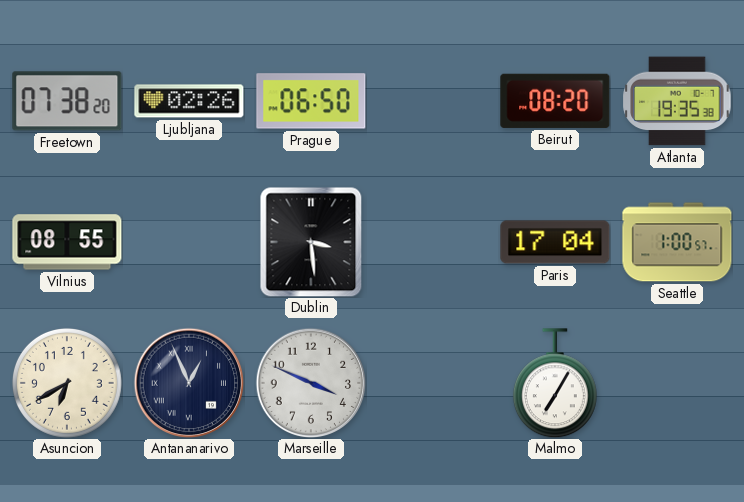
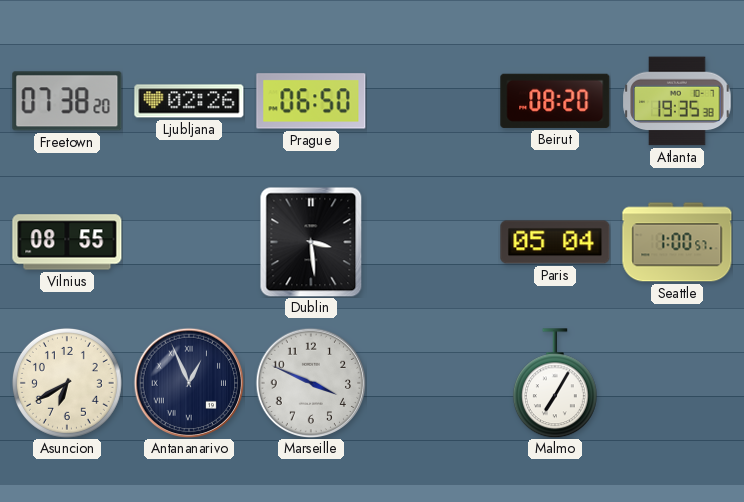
Paris: 17:04 -> 05:04 (555, 242)
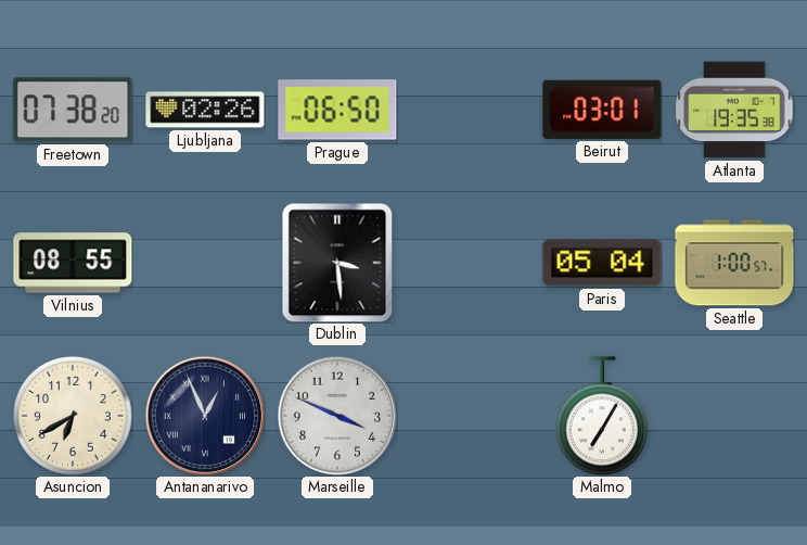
Beirut: 08:20 -> 03:01 (602, 110)
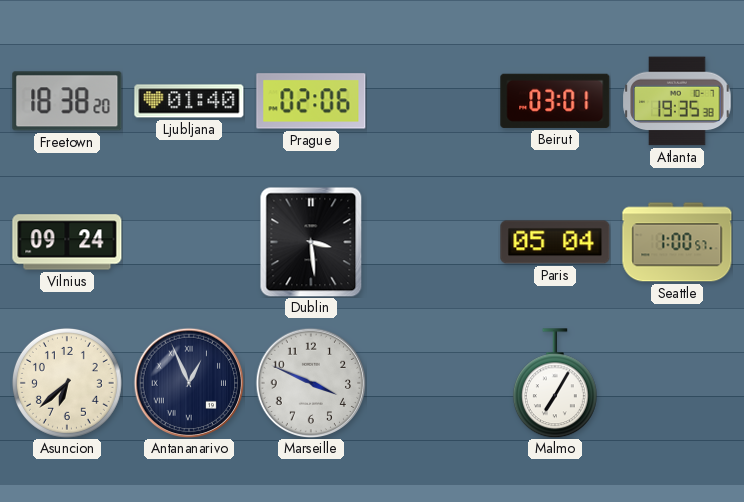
Freetown: 07:38 -> 18:38 (67, 101)
Ljubljana: 02:26 -> 01:40 (189, 101)
Prague: 06:50 -> 02:06 (311, 101)
Vilnius: 08:55 -> 09:24 (67, 242)
Asuncion: 6:40 -> 6:38 (67, 383)
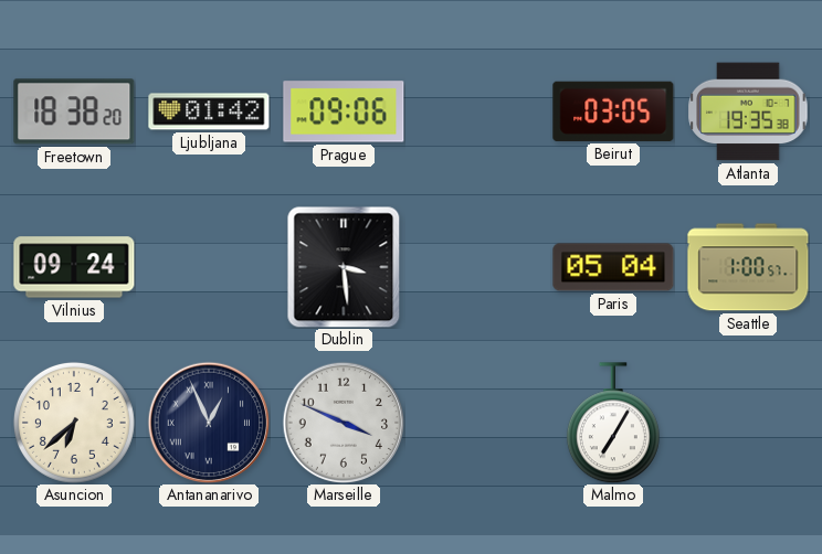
Ljubljana: 01:40 -> 01:42 (209, 111)
Prague: 02:06 -> 09:06 (344, 111)
Beirut: 03:01 -> 03:05 (613, 111)
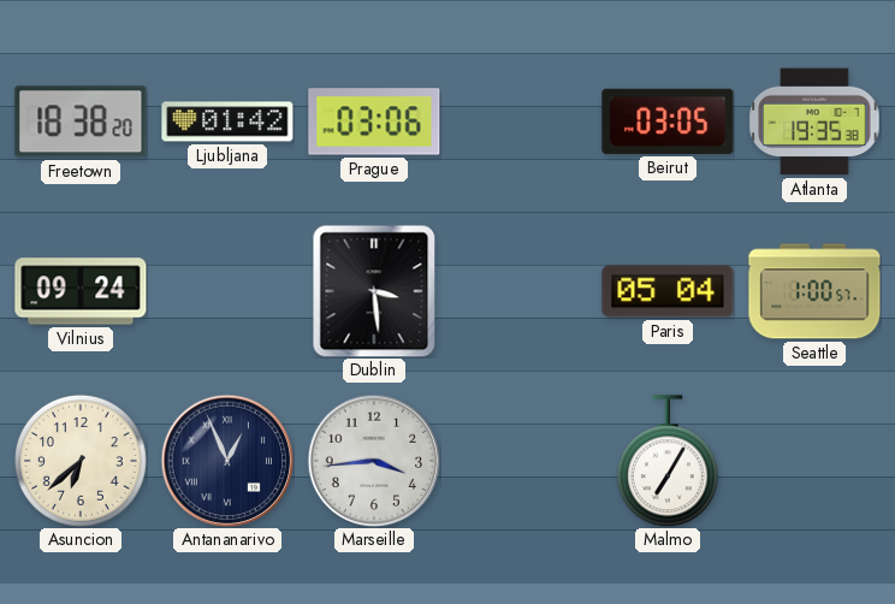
Prague: 09:06 -> 03:06 (374, 122)
Marseille: 3:49 -> 3:44 (374, 461)
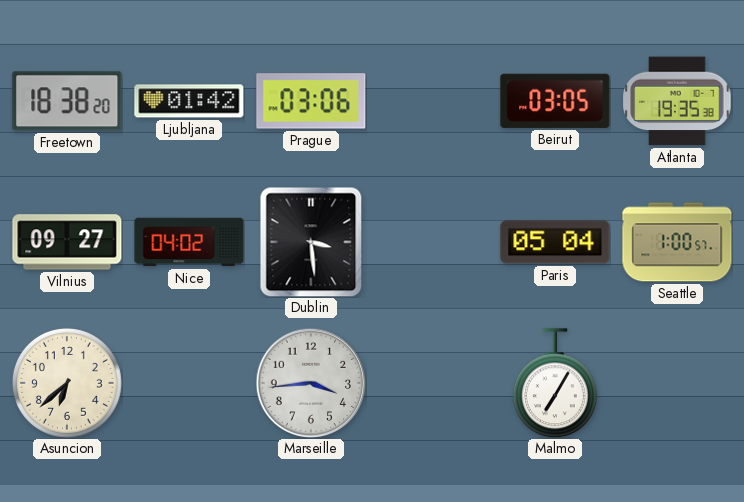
Vilnius: 09:24 -> 09:27 (67, 242)
Nice: none -> 04:02 (189, 242)
Antananarivo: 12:56 -> none (227, 461)
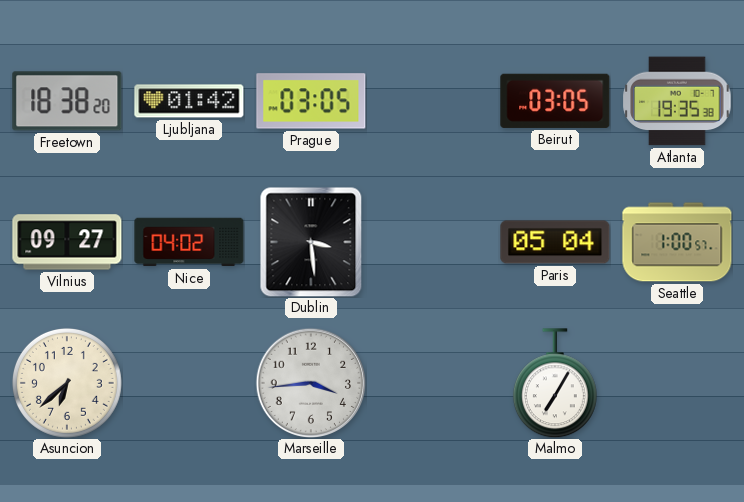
Prague: 03:06 -> 03:05 (311, 101)
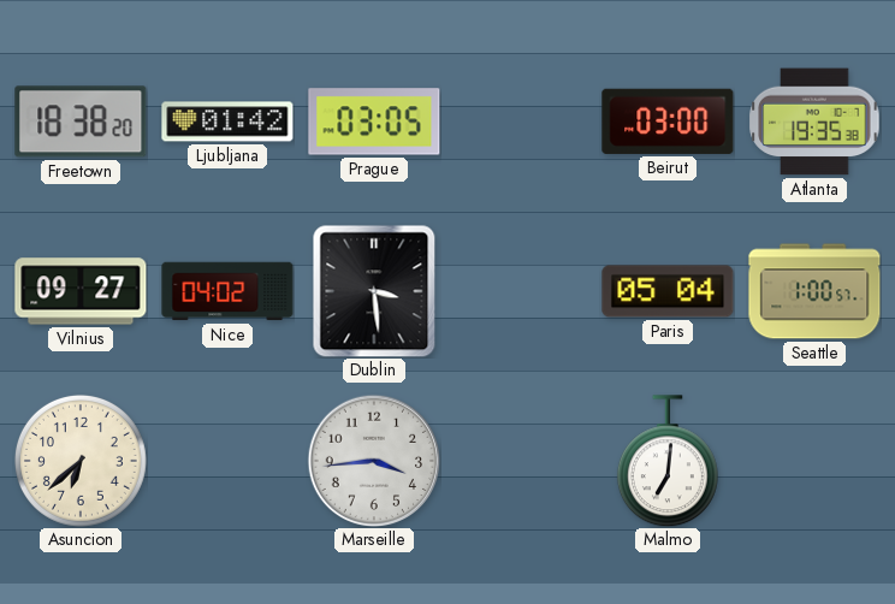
Beirut: 03:05 -> 03:00 (668, 122)
Malmo: 7:05 -> 7:01 (668, 461)
